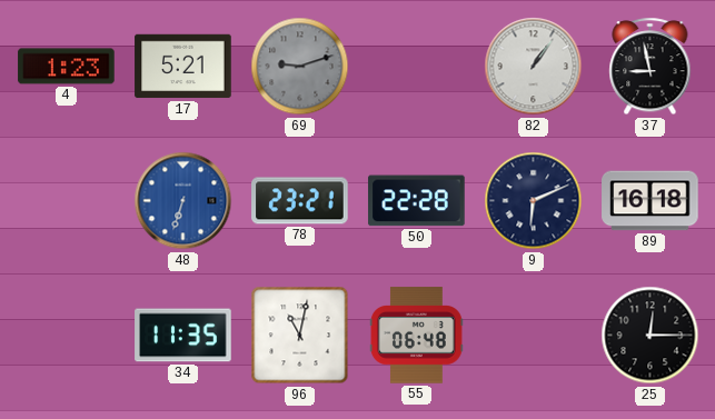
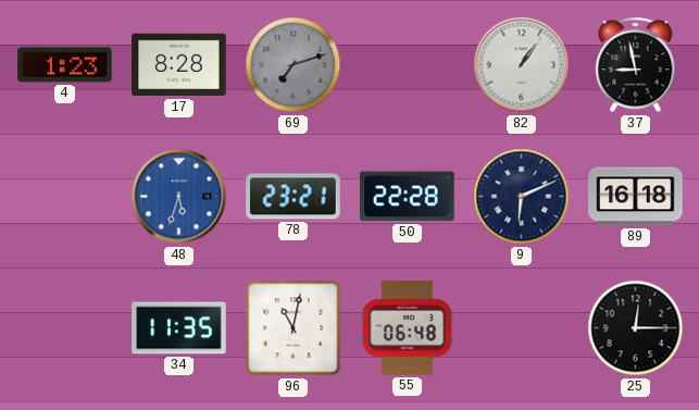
17: 5:21 -> 8:28 (179, 65)
69: 9:12 -> 7:12 (294, 65)
48: 6:33 -> 5:33 (179, 197)
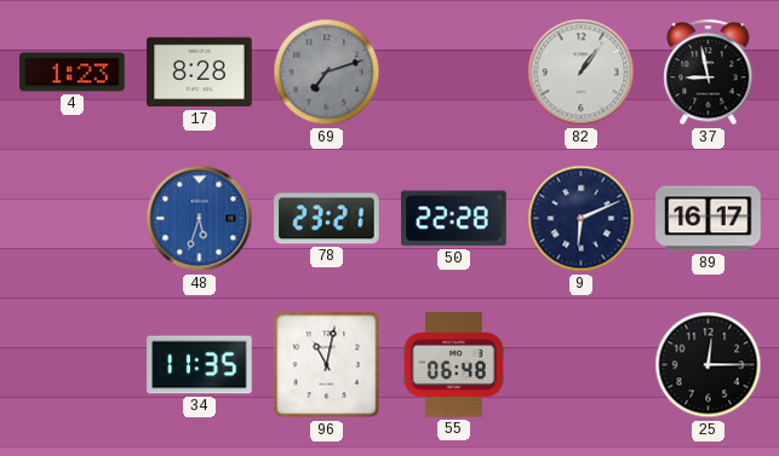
89: 16:18 -> 16:17 (709, 219)
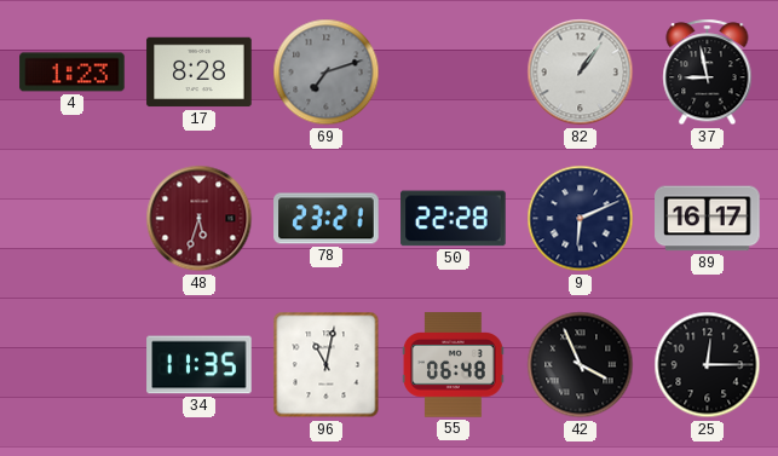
48 dial: blue -> burgundy (200, 219)
42: none -> 3:56 (581, 365)
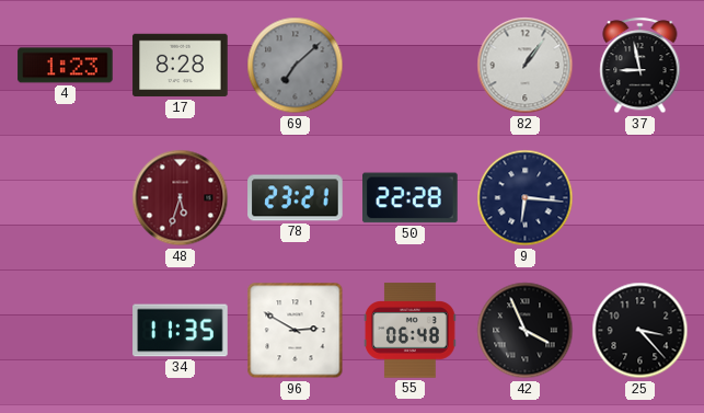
69: 7:12 -> 7:08 (296, 66)
9: 6:11 -> 6:16 (526, 198)
89: 16:17 -> none (708, 219)
96: 11:02 -> 2:50 (296, 331)
25: 12:15 -> 3:23 (640, 331)
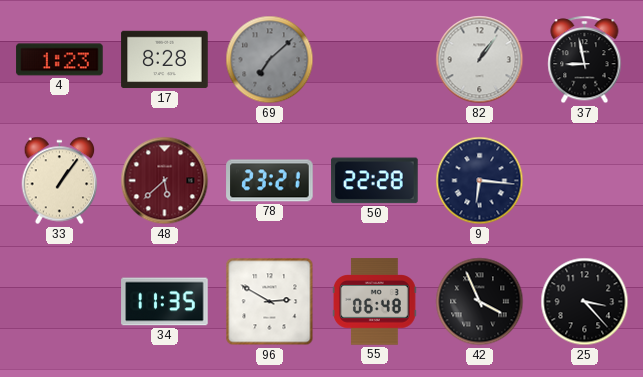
33: none -> 1:06 (60, 181)
48: 5:33 -> 5:38 (165, 181)
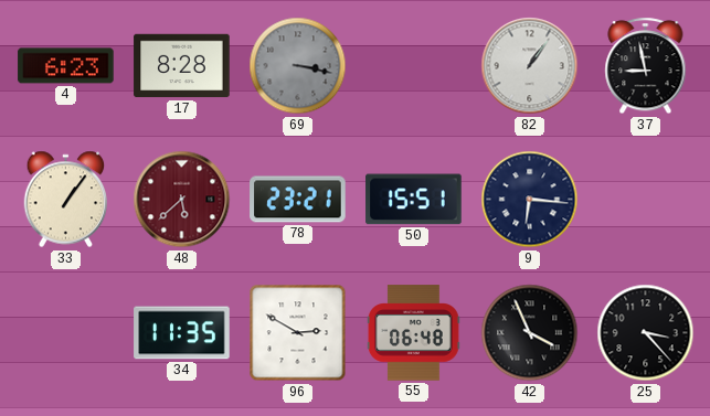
4: 1:23 -> 6:23 (66, 66)
69: 7:08 -> 3:17 (298, 66)
50: 22:28 -> 15:51 (414, 200)
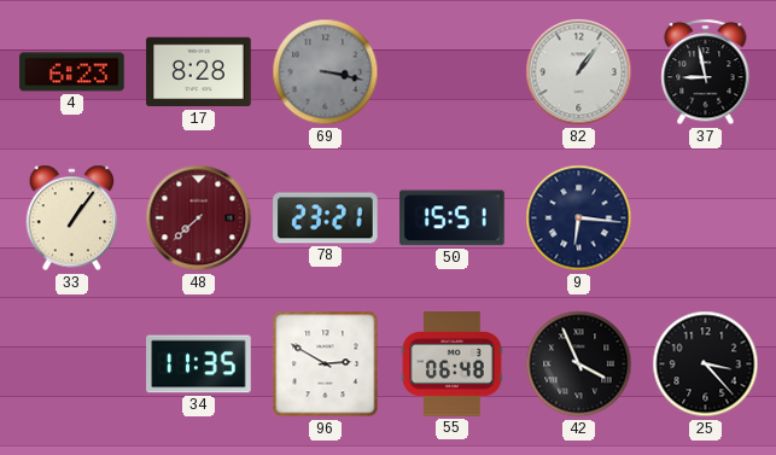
48: 5:38 -> 7:38 (199, 218)
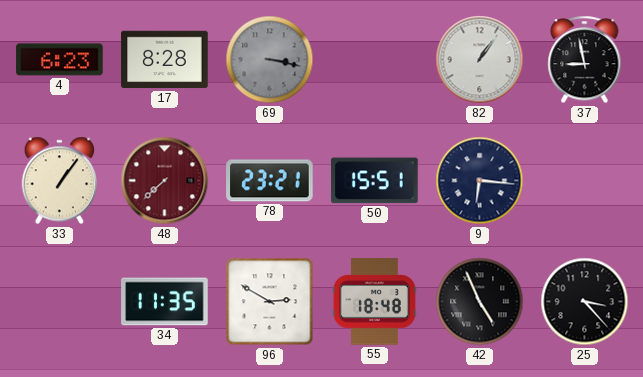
55: 06:48 -> 18:48 (374, 302)
42: 3:56 -> 4:56 (480, 302)
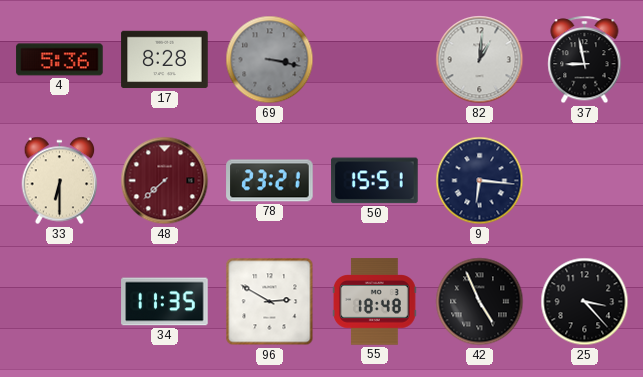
4: 6:23 -> 5:36 (60, 60)
82: 1:06 -> 1:01 (480, 60)
33: 1:06 -> 6:30 (60, 181)
